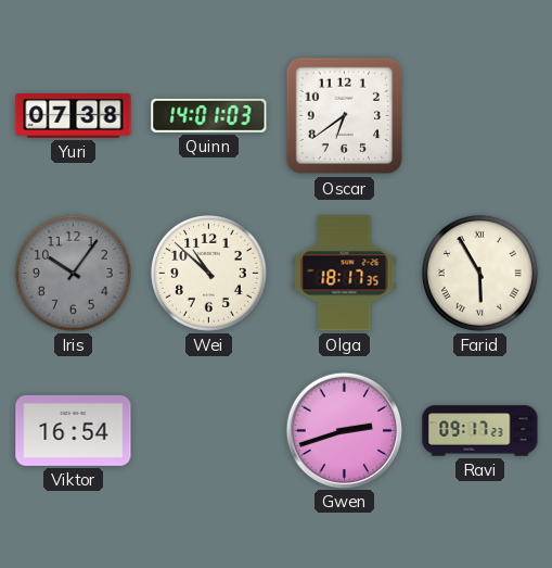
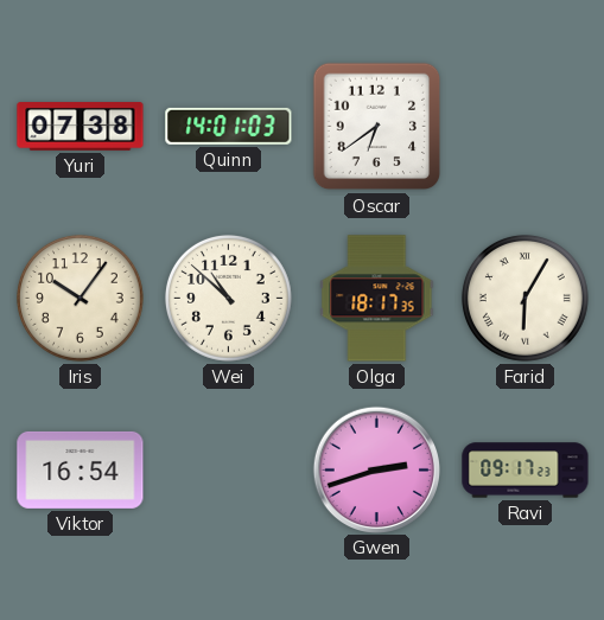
Iris dial: grey -> cream (80, 298)
Farid: 5:55 -> 6:05 (524, 298)
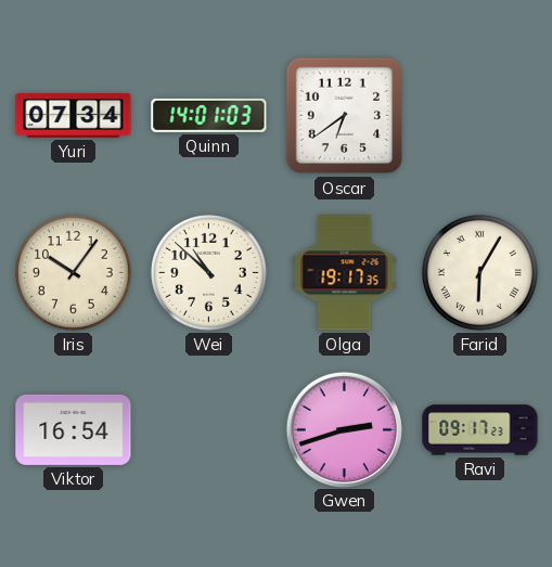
Yuri: 07:38 -> 07:34 (74, 116)
Olga: 18:17 -> 19:17 (345, 273)
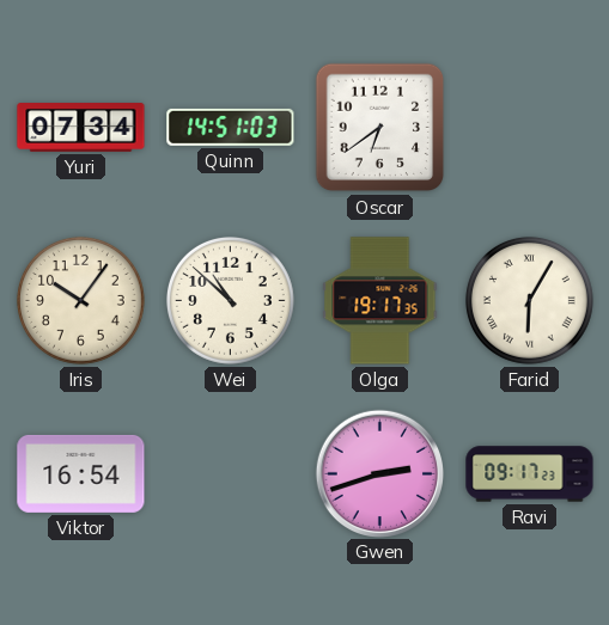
Quinn: 14:01 -> 14:51 (231, 127)
